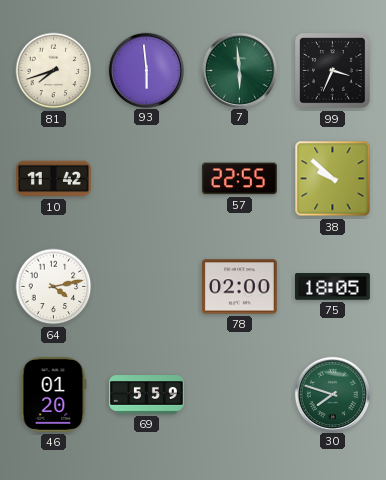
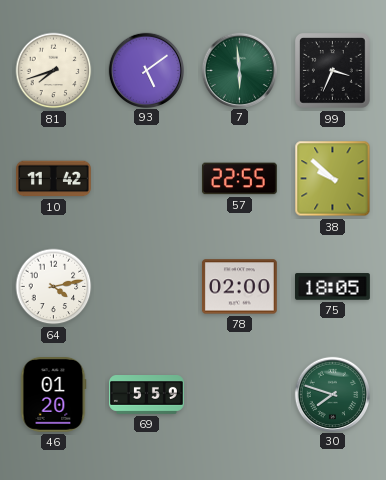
93: 5:59 -> 5:09 (146, 70)
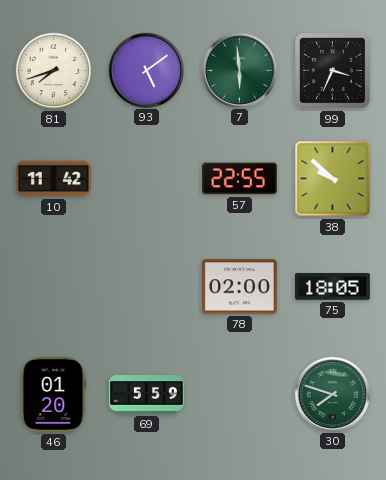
64: 4:13 -> none (54, 287)
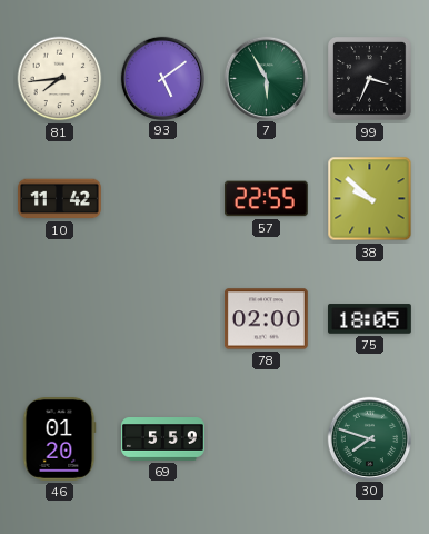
81: 7:42 -> 7:44 (60, 79)
7: 5:59 -> 5:55 (266, 78)
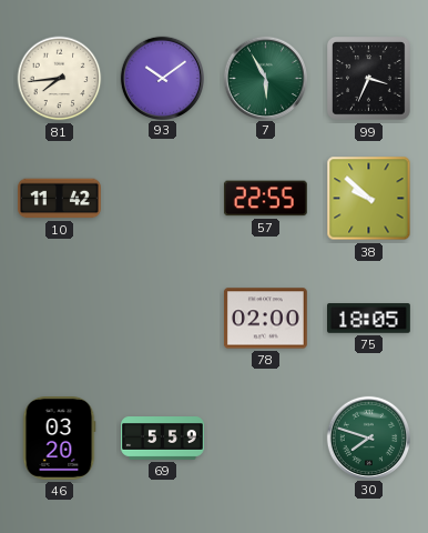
93: 5:09 -> 10:09 (162, 78)
46: 01:20 -> 03:20 (59, 439)
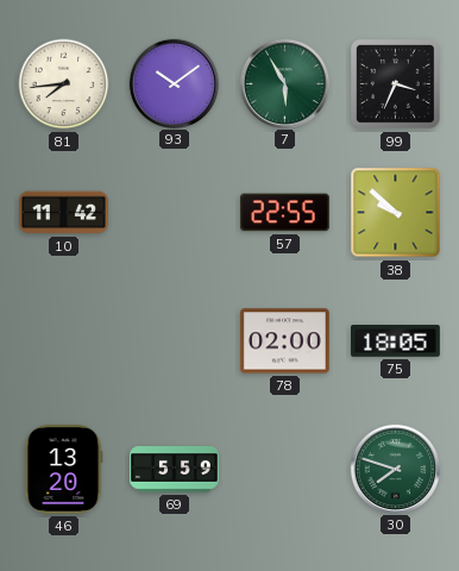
46: 03:20 -> 13:20 (63, 470)
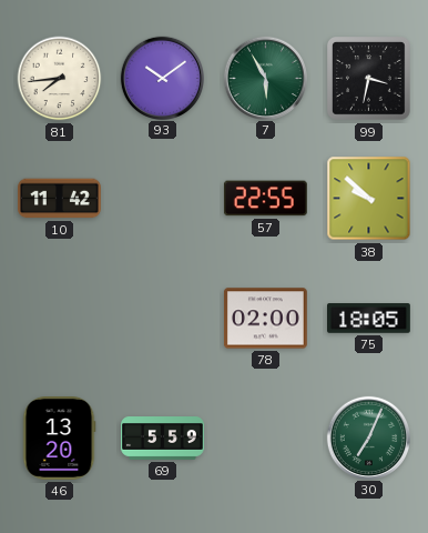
99: 3:34 -> 3:32 (369, 79)
30: 7:48 -> 7:04 (368, 438)
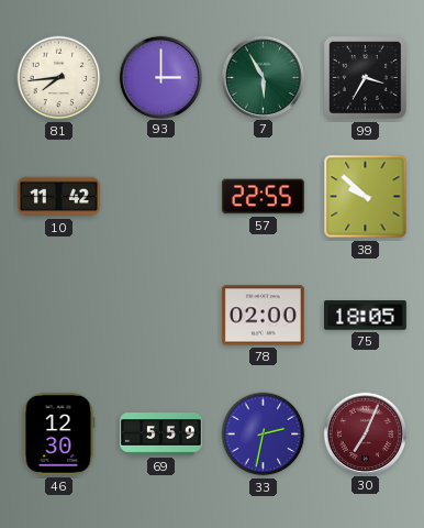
93: 10:09 -> 3:00 (160, 77)
99: 3:32 -> 3:35 (366, 78)
46: 13:20 -> 12:30 (58, 435)
33: none -> 2:32 (264, 435)
30 dial: green -> burgundy (365, 433)
